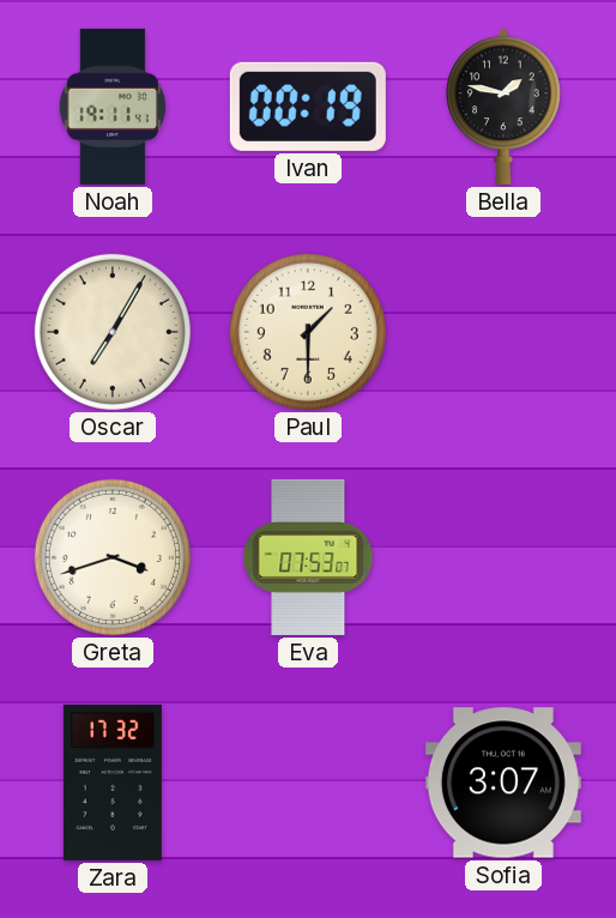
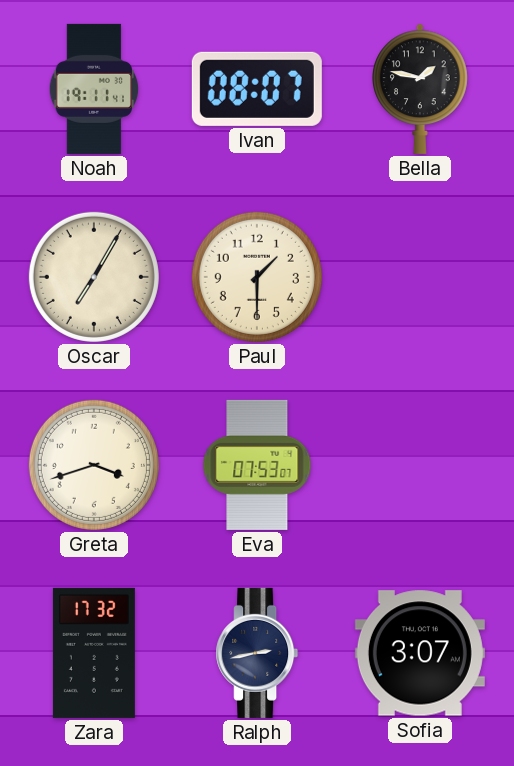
Ivan: 00:19 -> 08:07 (257, 89)
Ralph: none -> 2:43 (257, 653)
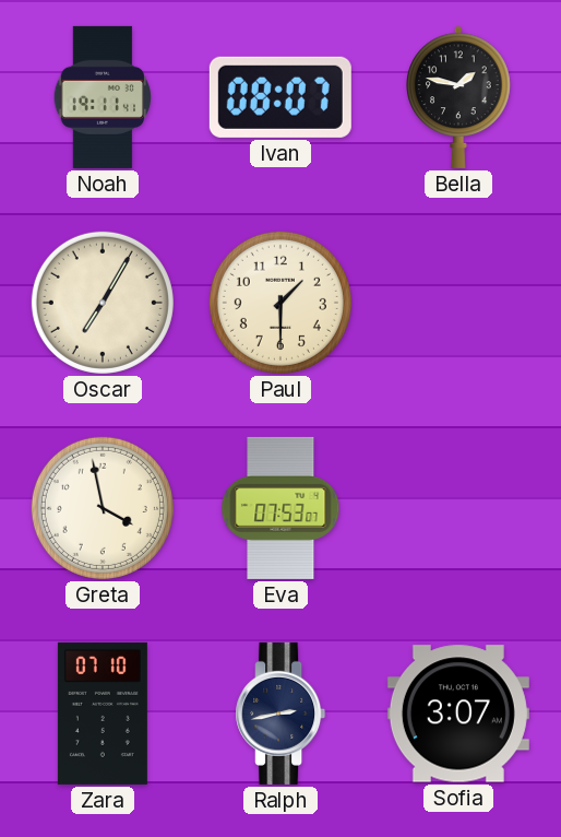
Greta: 3:42 -> 3:58 (103, 508)
Zara: 17:32 -> 07:10 (103, 714)
